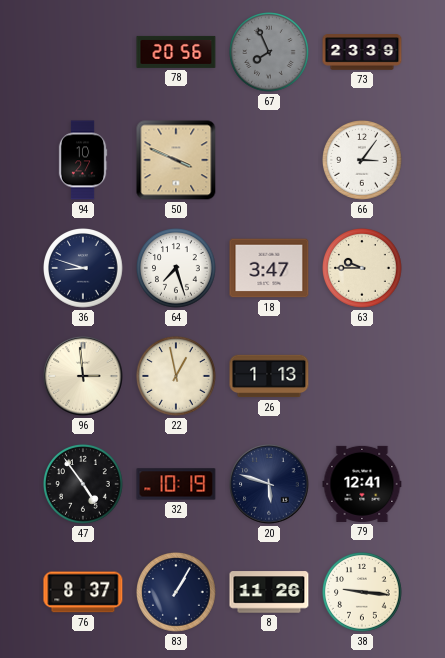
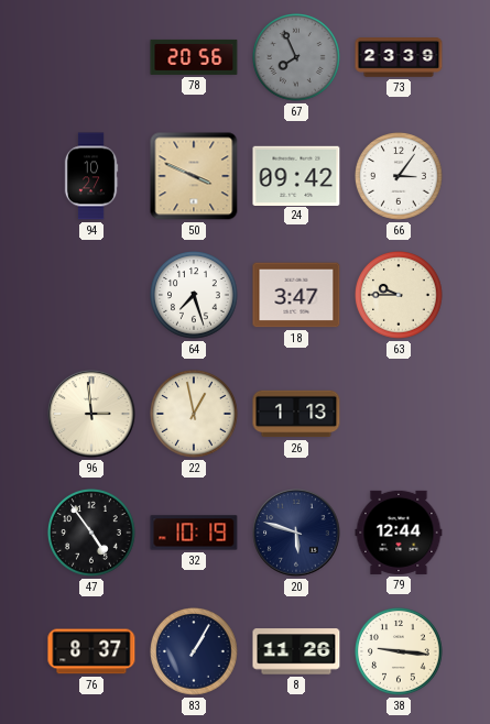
24: none -> 09:42 (296, 175)
36: 8:48 -> none (84, 269)
79: 12:41 -> 12:44 (399, 533)
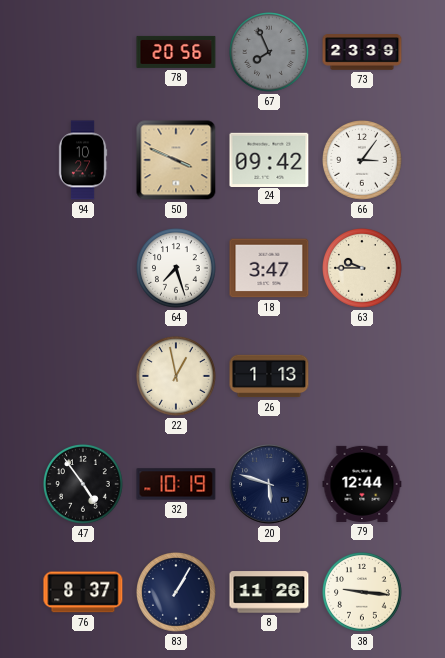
96: 2:59 -> none (91, 414)
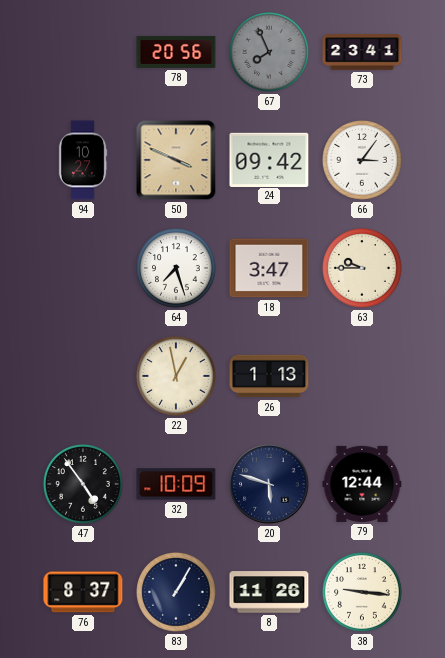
73: 23:39 -> 23:41 (362, 52)
32: 10:19 -> 10:09 (176, 484)
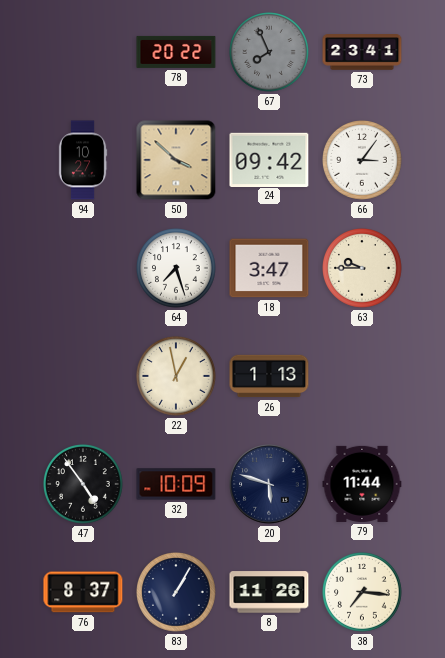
78: 20:56 -> 20:22 (176, 52)
50: 3:49 -> 3:52 (176, 160)
79: 12:44 -> 11:44 (362, 484)
38: 9:16 -> 7:16 (363, 593)
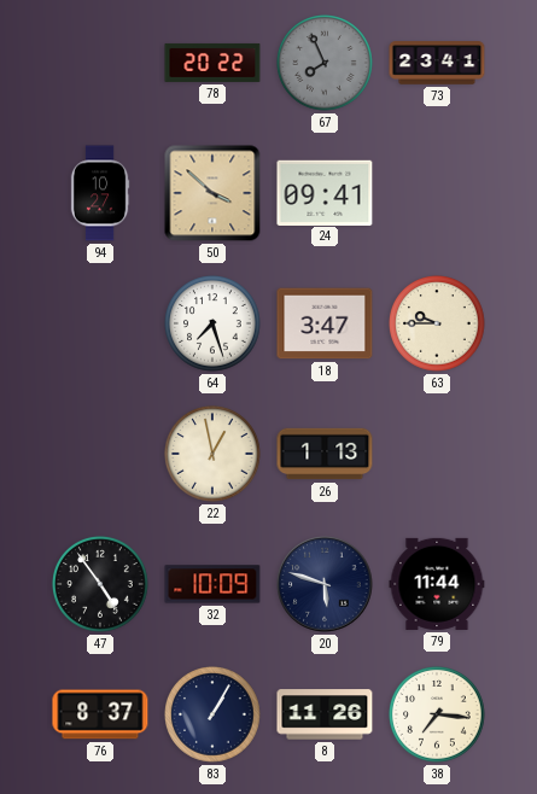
24: 09:42 -> 09:41 (325, 192)
66: 3:06 -> none (363, 161)
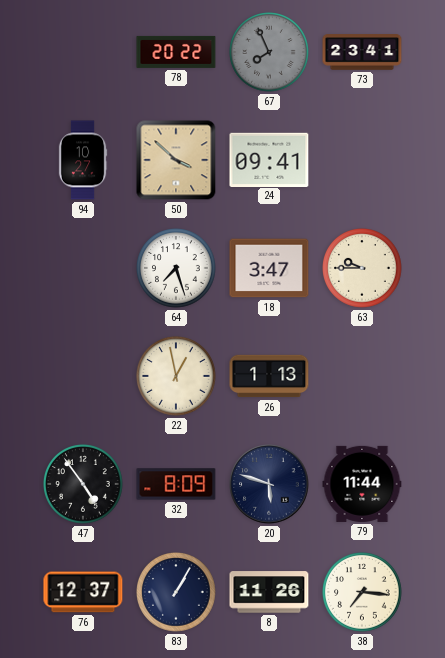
32: 10:09 -> 8:09 (176, 484)
76: 8:37 -> 12:37 (83, 592)
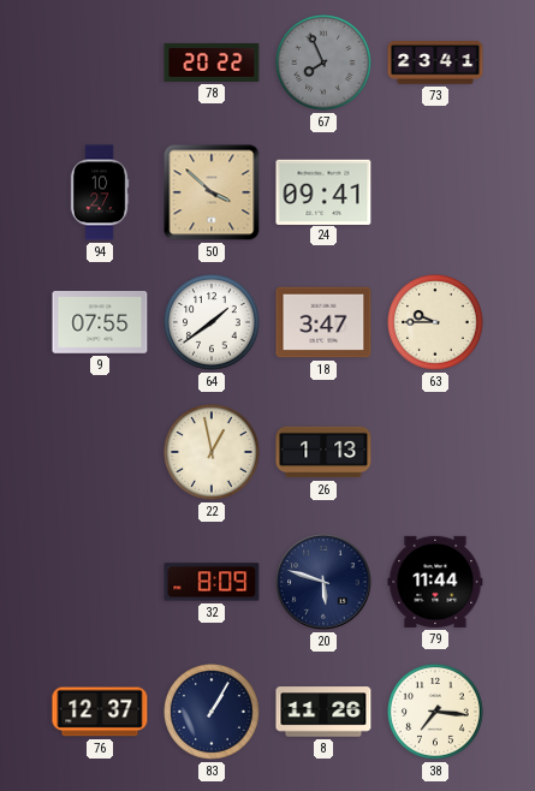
9: none -> 07:55 (100, 323)
64: 7:27 -> 1:39 (213, 323)
47: 4:54 -> none (84, 485)
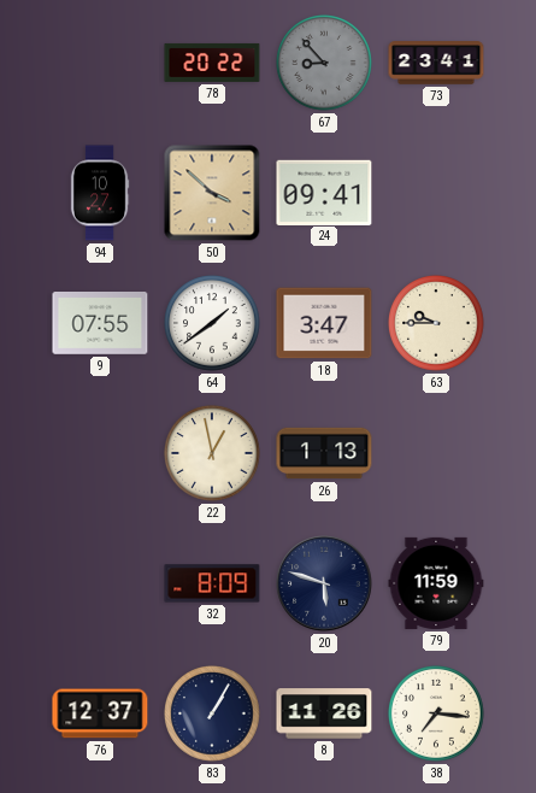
67: 7:56 -> 8:53 (325, 64)
79: 11:44 -> 11:59 (436, 583)
